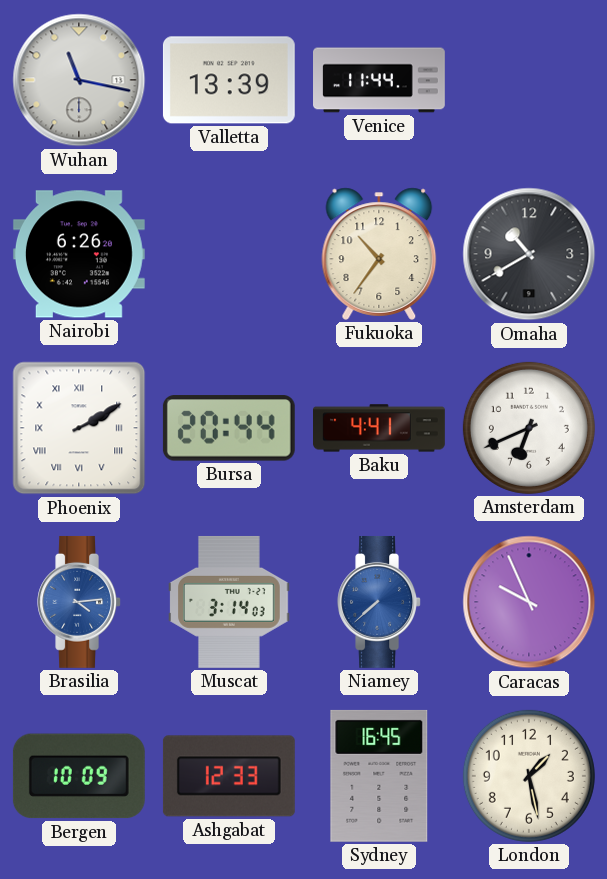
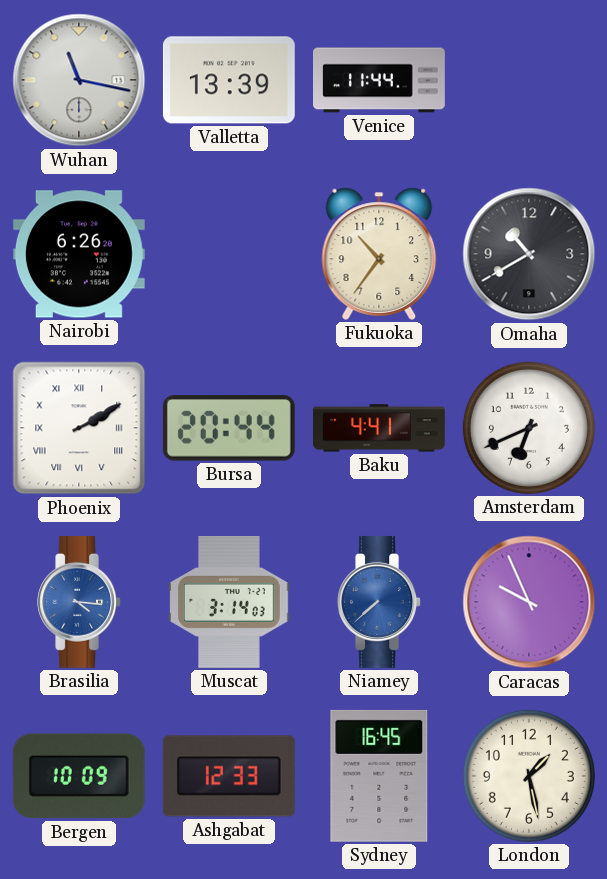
Brasilia: 4:14 -> 4:16 (79, 602)
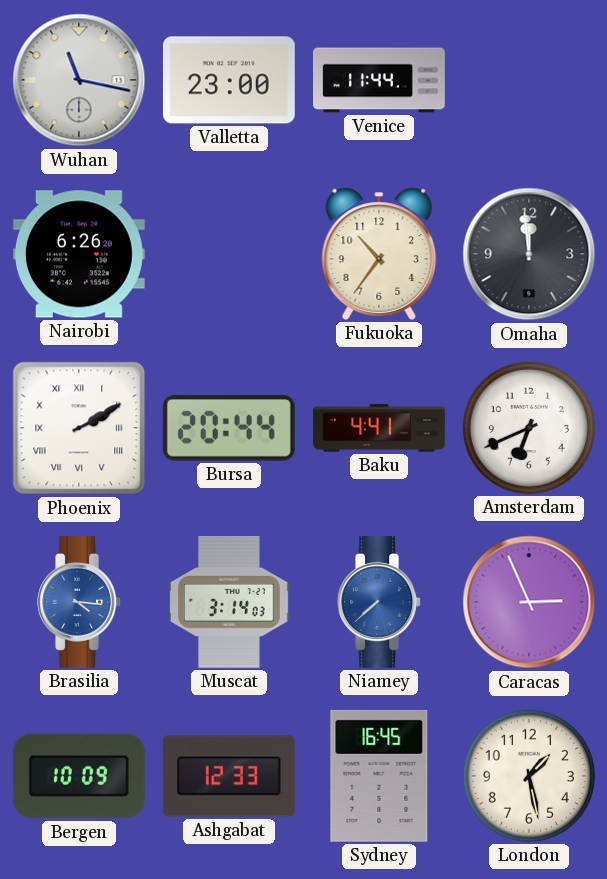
Valletta: 13:39 -> 23:00 (229, 80)
Omaha: 10:40 -> 11:59 (529, 254)
Caracas: 9:56 -> 2:56 (529, 602)
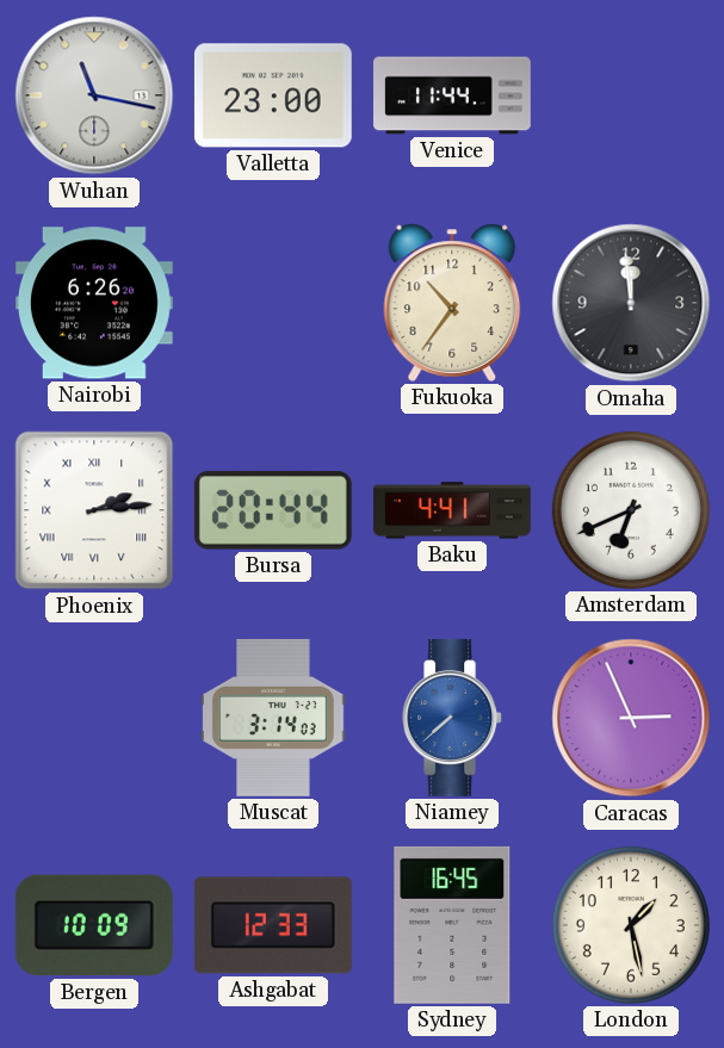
Phoenix: 2:10 -> 2:14 (94, 510)
Brasilia: 4:16 -> none (79, 602)
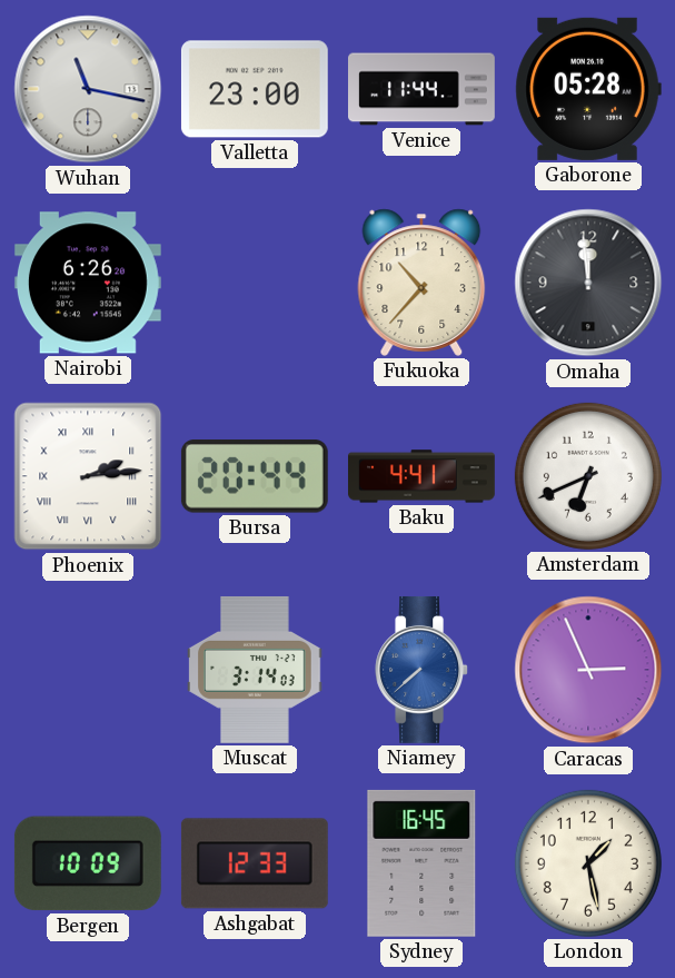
Gaborone: none -> 05:28 (588, 89)
Fukuoka: 10:36 -> 10:37 (421, 283)
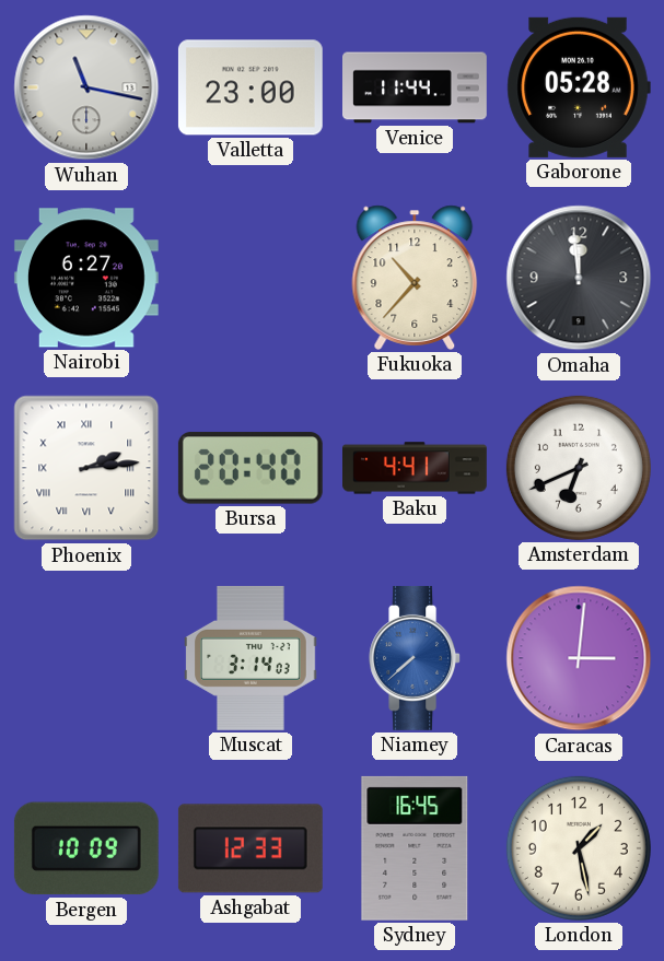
Nairobi: 6:26 -> 6:27 (86, 278)
Bursa: 20:44 -> 20:40 (251, 468)
Caracas: 2:56 -> 3:01 (579, 658)
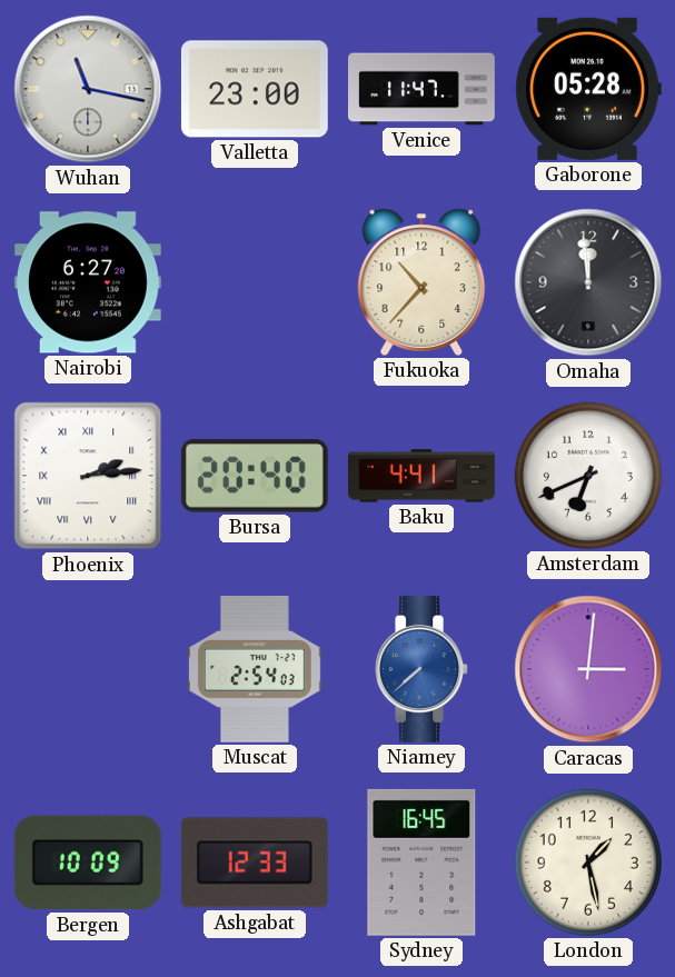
Venice: 11:44 -> 11:47 (423, 89)
Muscat: 3:14 -> 2:54 (255, 669)
